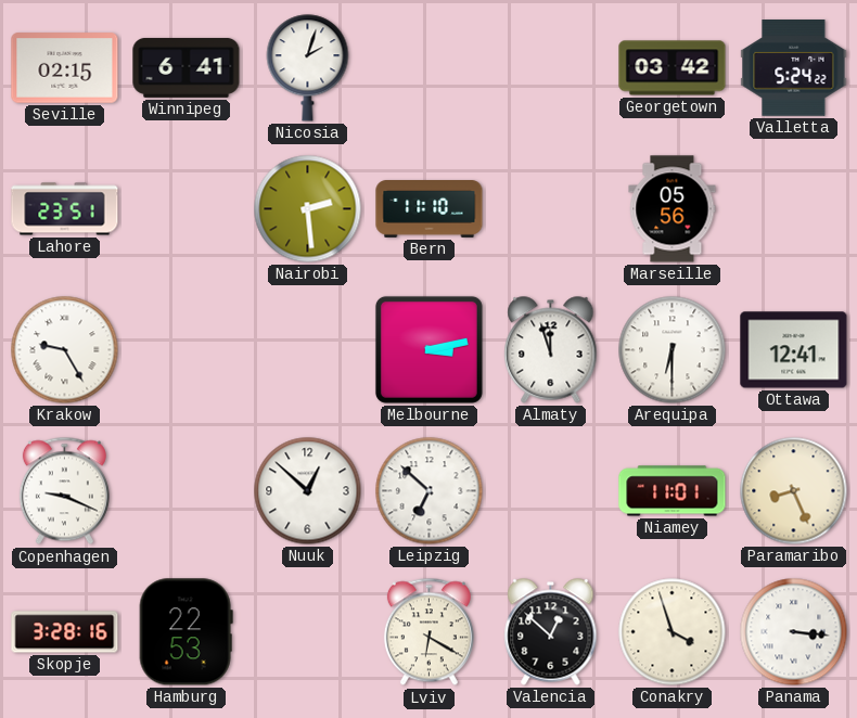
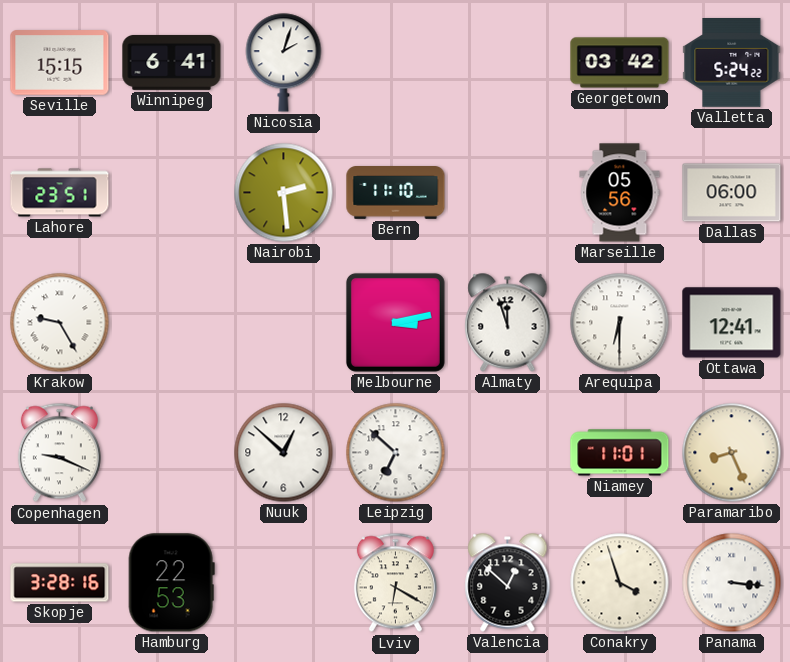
Seville: 02:15 -> 15:15 (60, 63)
Dallas: none -> 06:00 (732, 193)
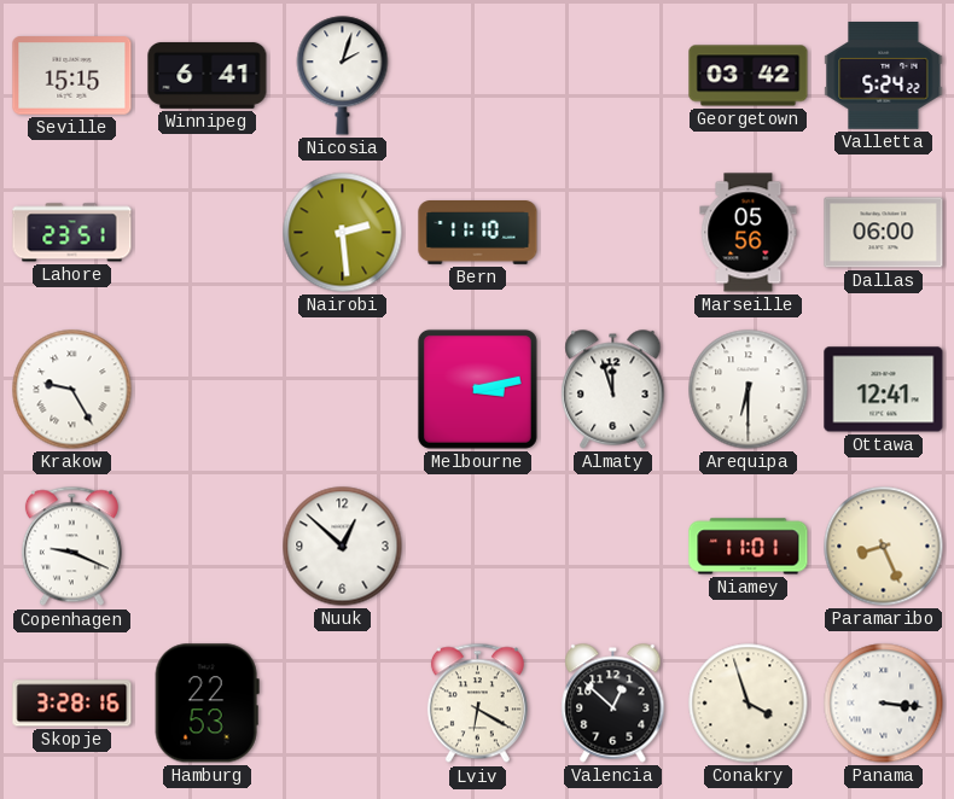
Leipzig: 6:52 -> none (396, 453)
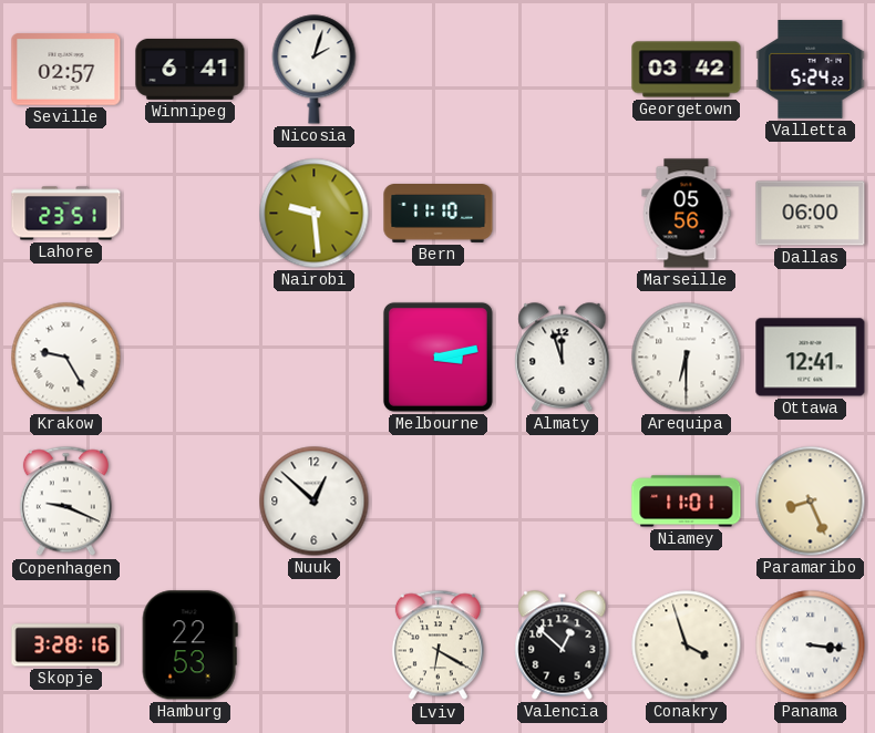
Seville: 15:15 -> 02:57 (66, 70)
Nairobi: 2:29 -> 9:29 (315, 214)
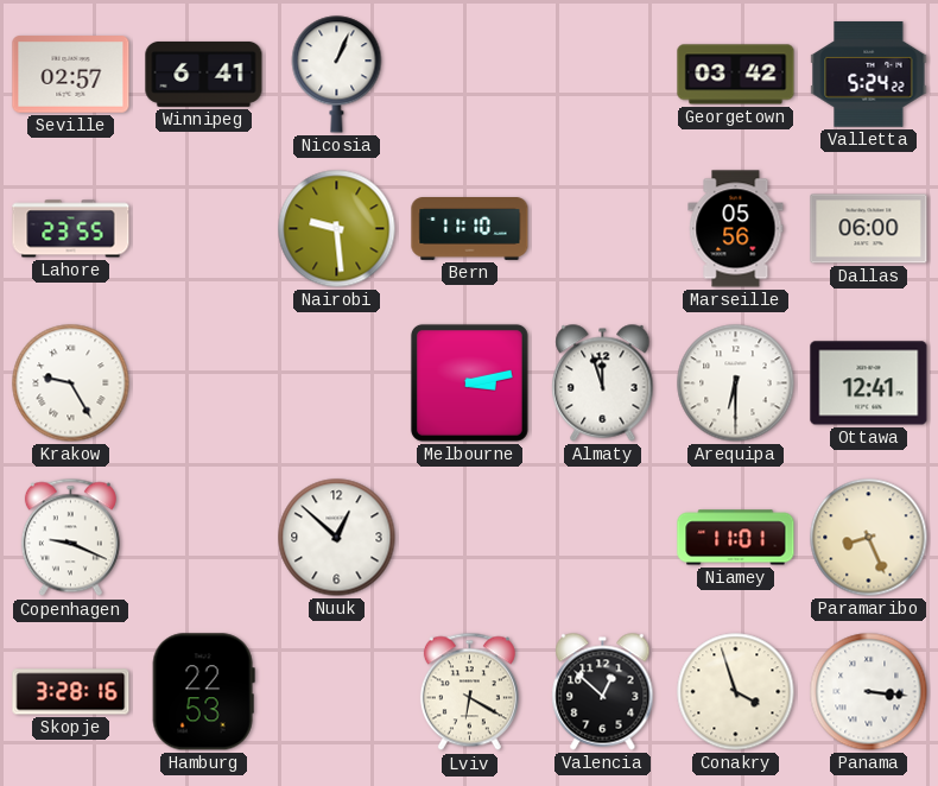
Nicosia: 2:03 -> 1:04 (337, 75)
Lahore: 23:51 -> 23:55 (71, 229)
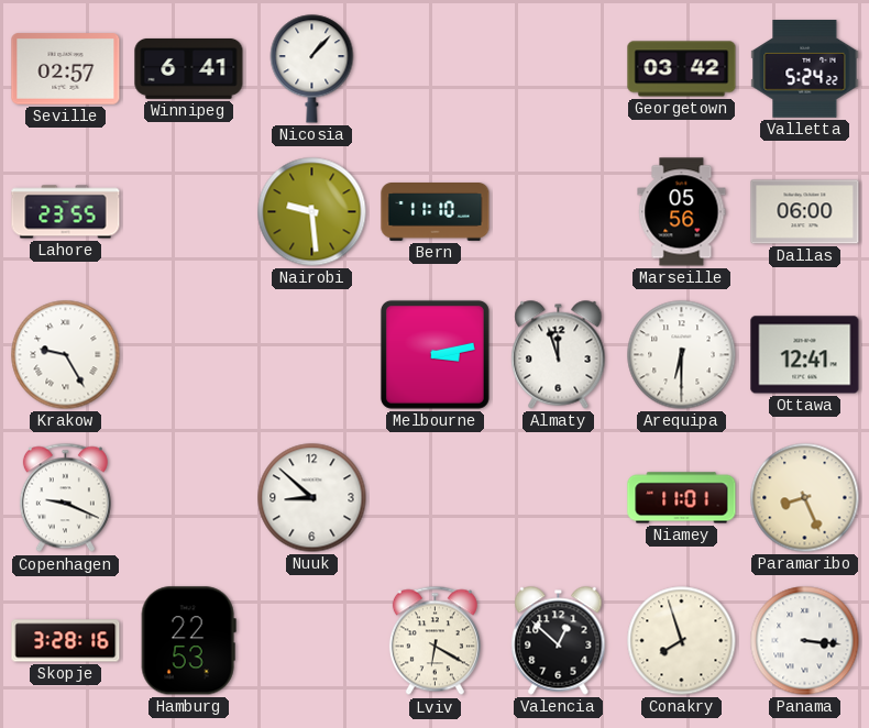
Nicosia: 1:04 -> 1:07 (312, 69)
Nuuk: 12:52 -> 8:52 (312, 498)
Conakry: 3:57 -> 7:57 (682, 641)
